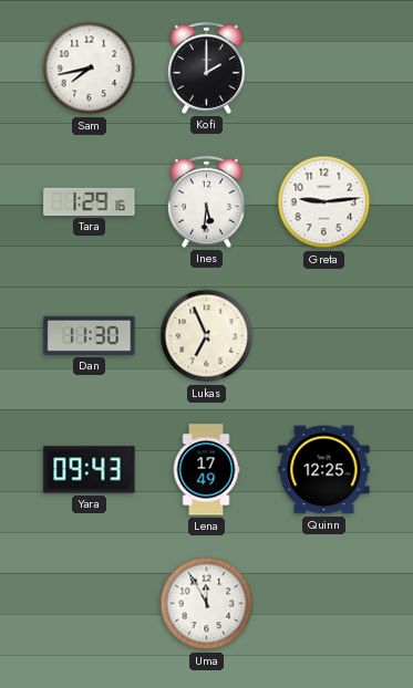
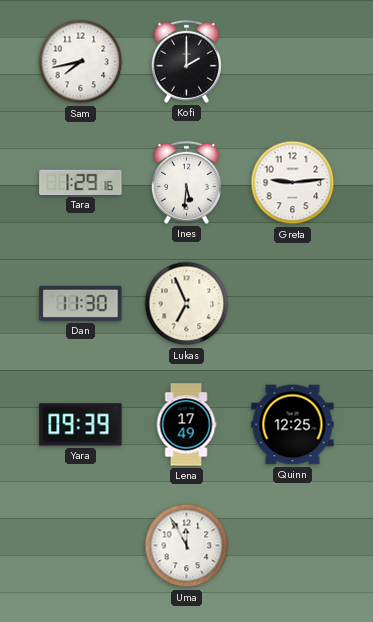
Yara: 09:43 -> 09:39 (81, 425)
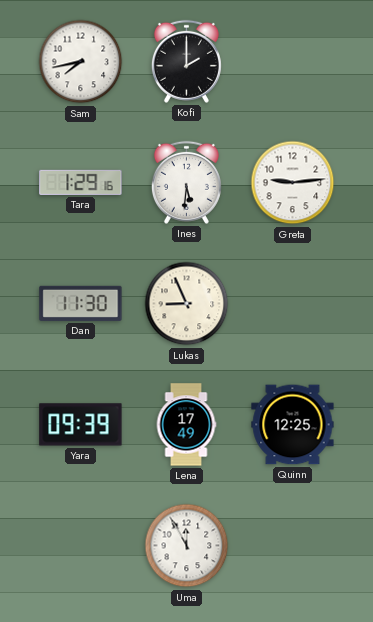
Lukas: 6:56 -> 8:56 (187, 304)
